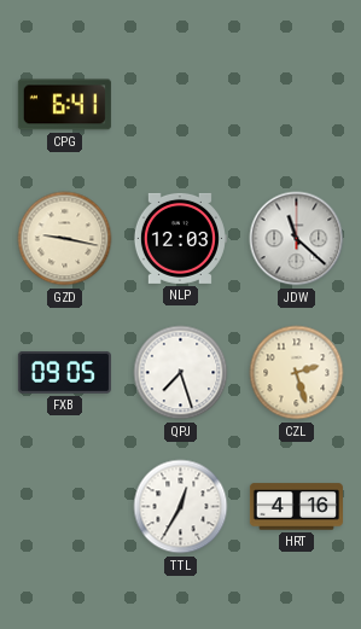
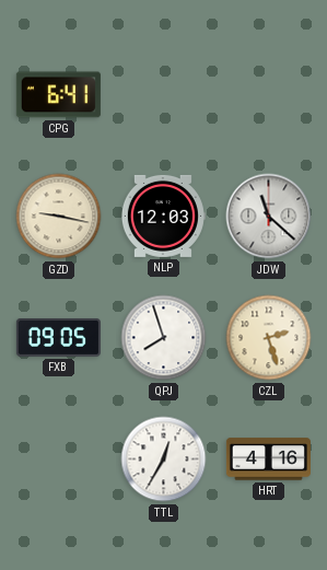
QPJ: 7:27 -> 7:57 (164, 338)
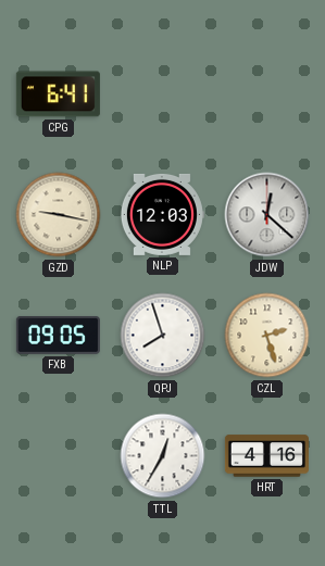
JDW: 11:22 -> 12:22 (267, 215)
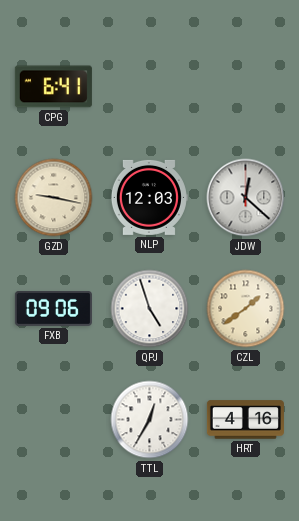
FXB: 09:05 -> 09:06 (53, 308)
QPJ: 7:57 -> 4:57 (150, 309)
CZL: 2:27 -> 1:39 (246, 309)
